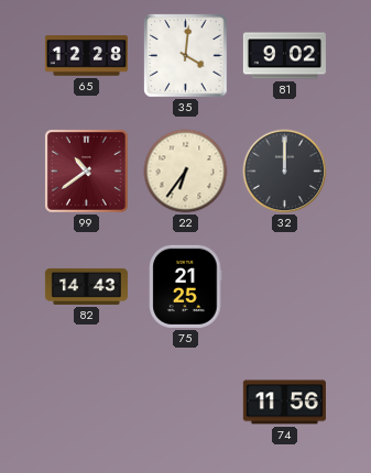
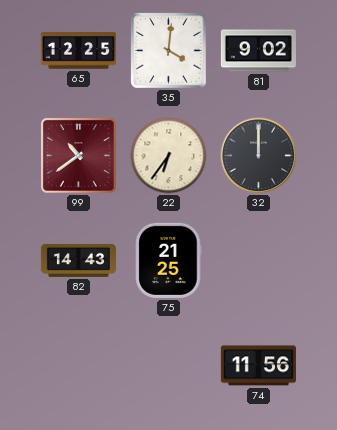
65: 12:28 -> 12:25 (78, 51)
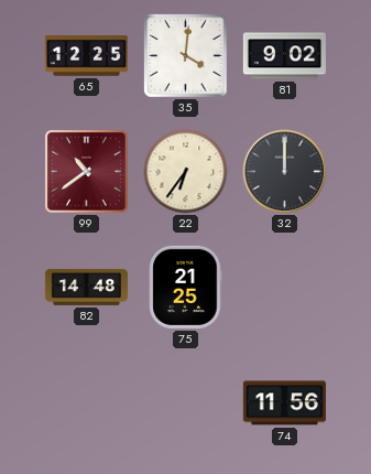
82: 14:43 -> 14:48 (86, 287)
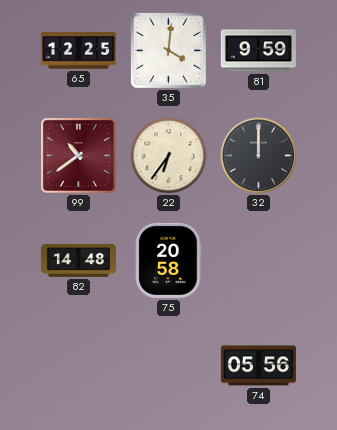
81: 9:02 -> 9:59 (258, 51)
75: 21:25 -> 20:58 (169, 260)
74: 11:56 -> 05:56 (258, 366)
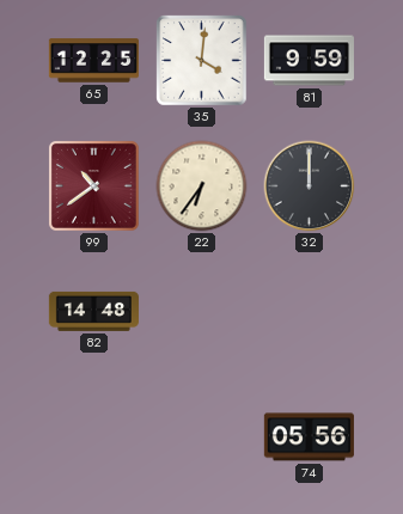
75: 20:58 -> none (169, 260)
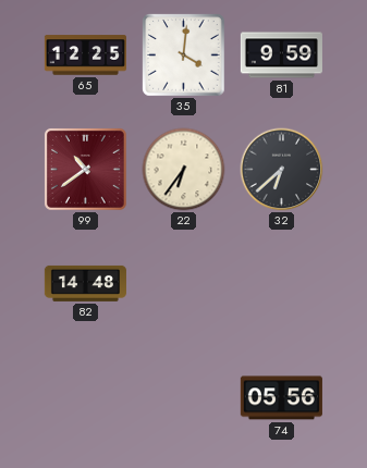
32: 12:00 -> 6:38 (282, 170)
